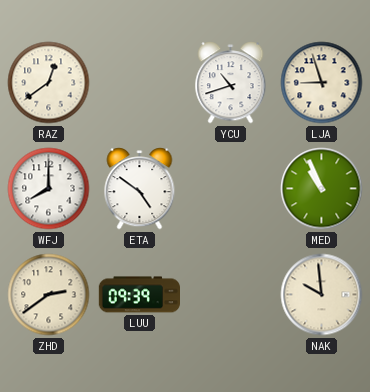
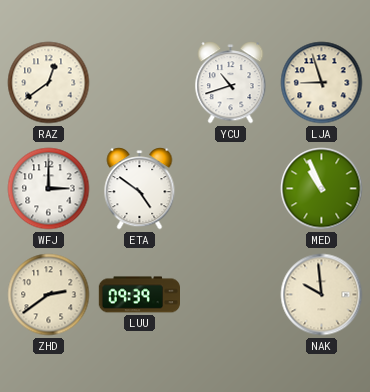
WFJ: 8:00 -> 3:00 (49, 189)
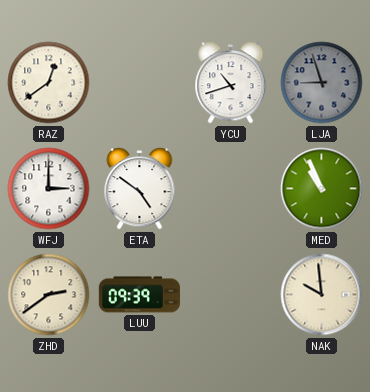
LJA dial: cream -> grey (322, 83)
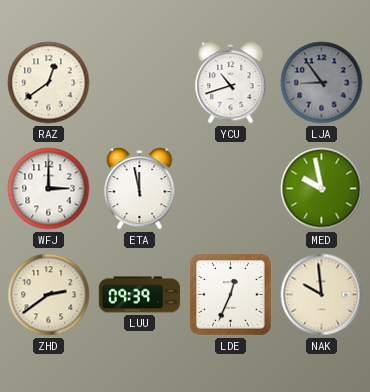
LJA: 8:57 -> 8:54 (322, 83)
ETA: 4:51 -> 11:58 (140, 189)
MED: 10:56 -> 9:58 (322, 189)
LDE: none -> 12:34 (231, 295)
